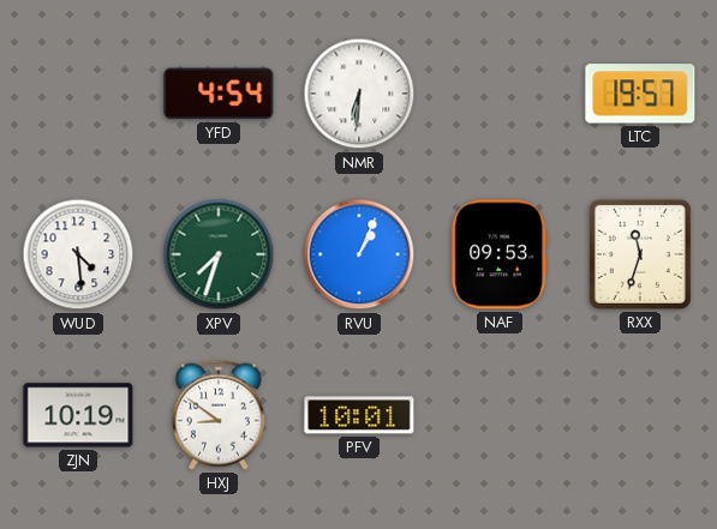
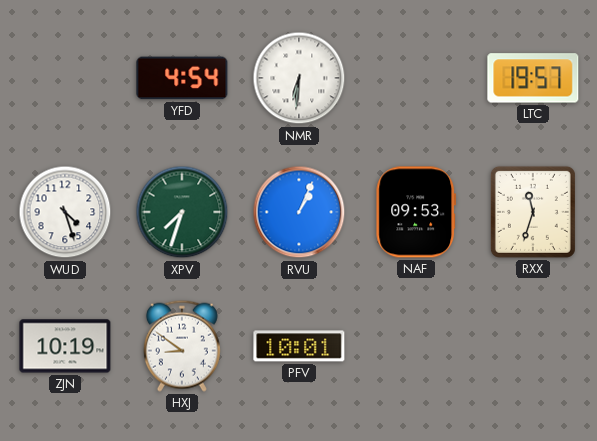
WUD: 4:29 -> 4:27 (65, 212)
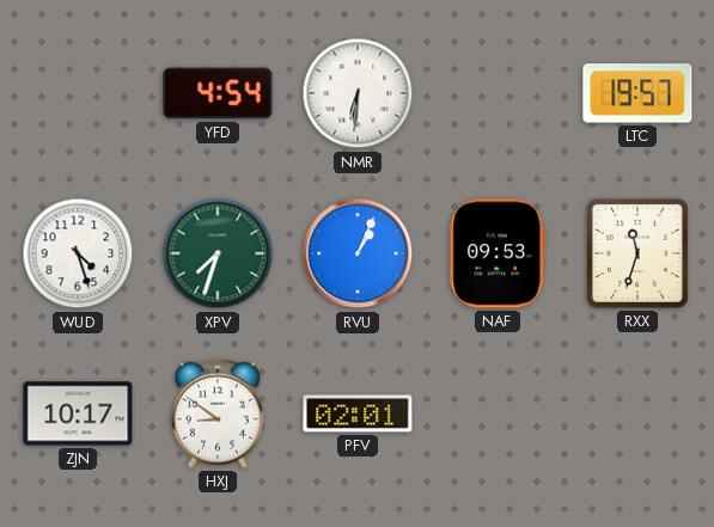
ZJN: 10:19 -> 10:17 (78, 413)
PFV: 10:01 -> 02:01 (358, 413)
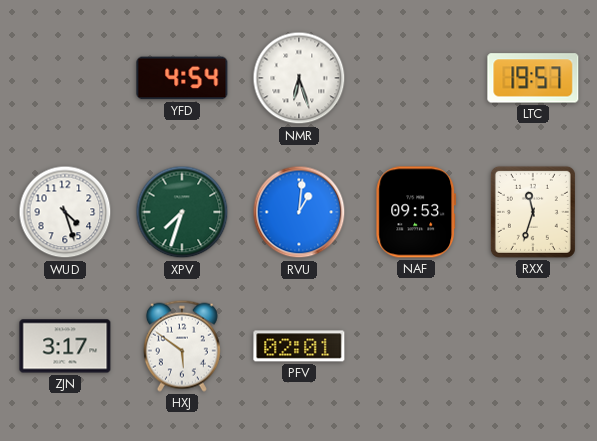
NMR: 6:31 -> 6:27 (299, 78)
RVU: 1:04 -> 1:01 (299, 212)
ZJN: 10:17 -> 3:17 (65, 346)
HXJ: 8:51 -> 5:51 (182, 346)
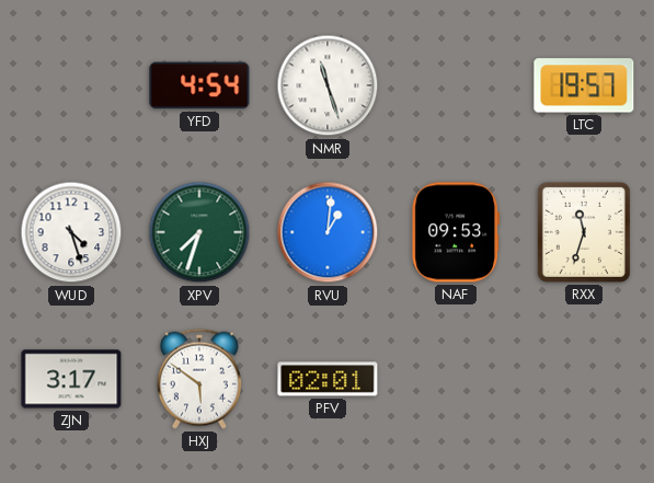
NMR: 6:27 -> 11:27 (328, 85)
